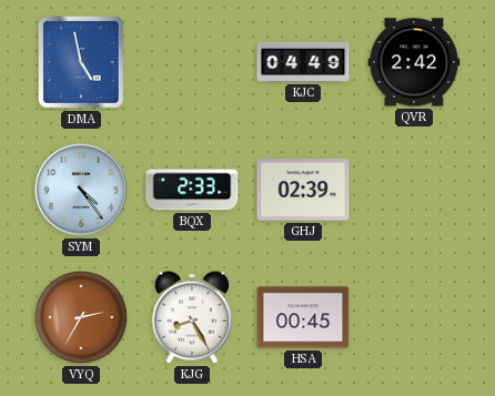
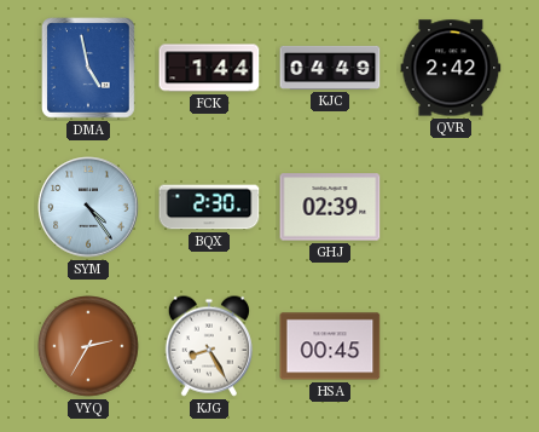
FCK: none -> 1:44 (209, 68)
BQX: 2:33 -> 2:30 (209, 207)
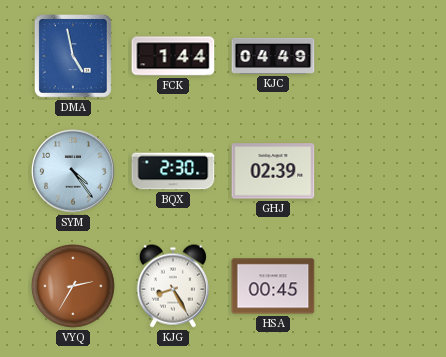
QVR: 2:42 -> none (451, 68)
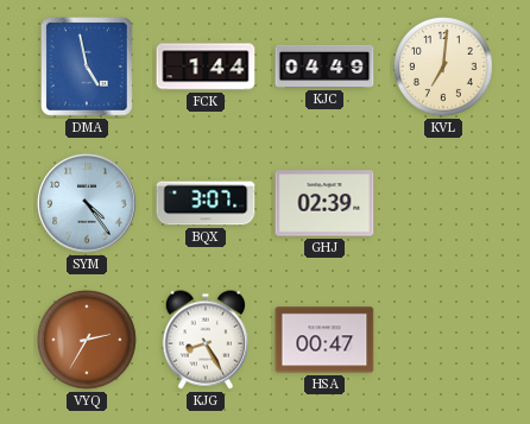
KVL: none -> 7:01 (444, 68)
BQX: 2:30 -> 3:07 (206, 203)
HSA: 00:45 -> 00:47 (324, 340)
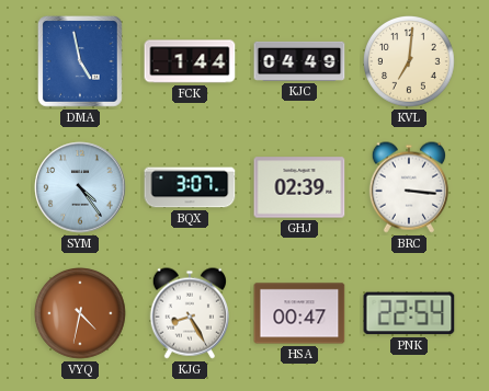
BRC: none -> 3:16 (409, 187)
VYQ: 2:35 -> 4:32 (81, 314)
PNK: none -> 22:54 (409, 313)
